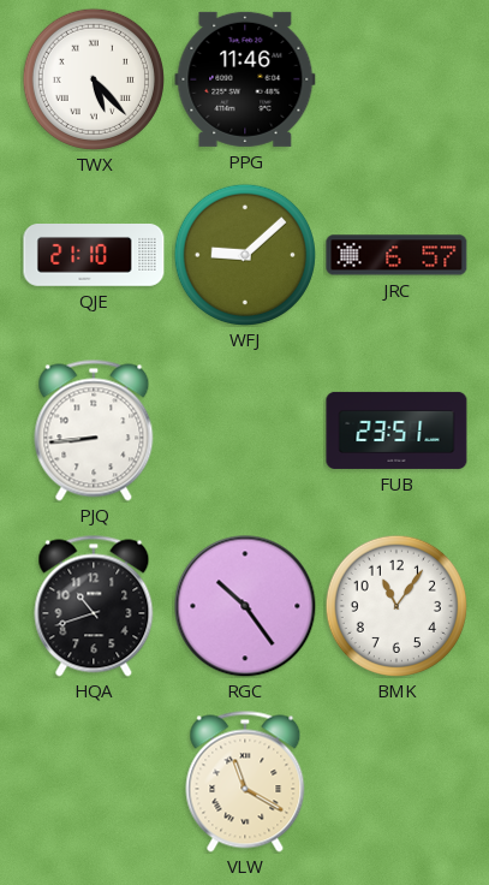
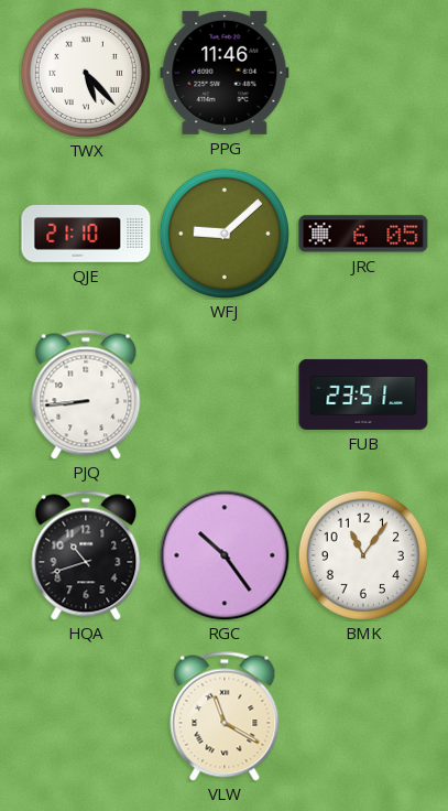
JRC: 6:57 -> 6:05 (363, 234)
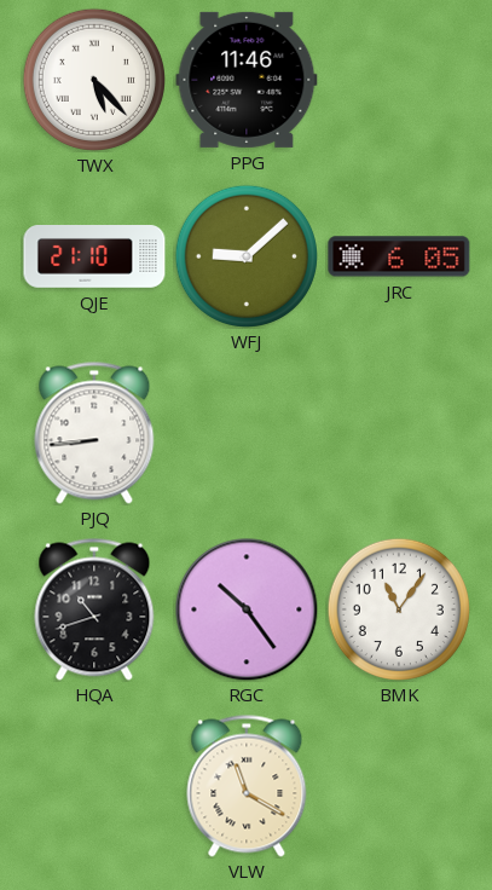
FUB: 23:51 -> none (363, 394)
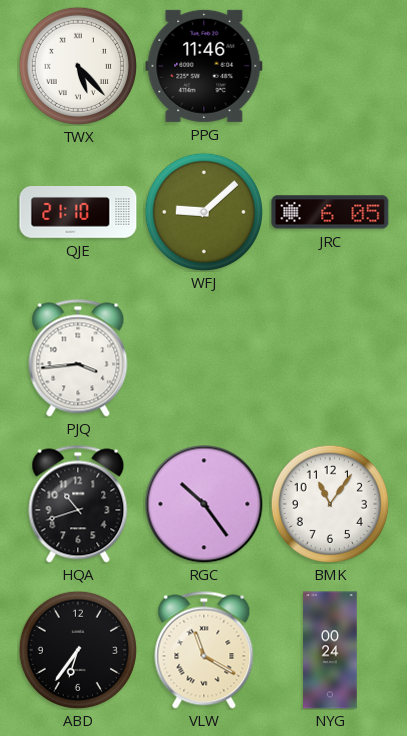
PJQ: 8:44 -> 3:44 (78, 358)
ABD: none -> 6:36 (78, 650)
NYG: none -> 00:24 (330, 650)
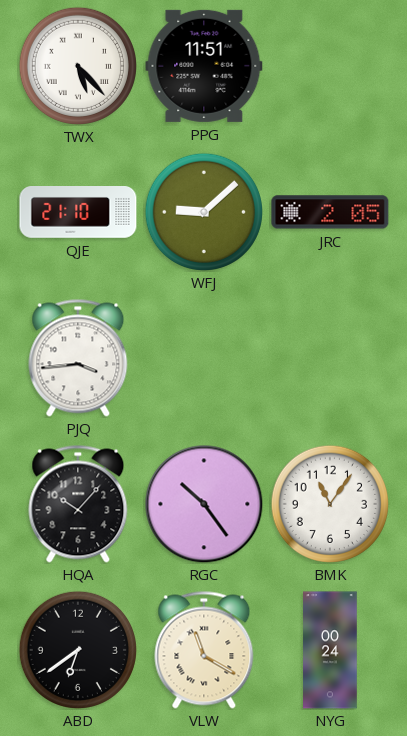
PPG: 11:46 -> 11:51 (204, 66)
JRC: 6:05 -> 2:05 (330, 212)
HQA: 10:42 -> 10:07 (78, 504)
ABD: 6:36 -> 6:39 (78, 650)
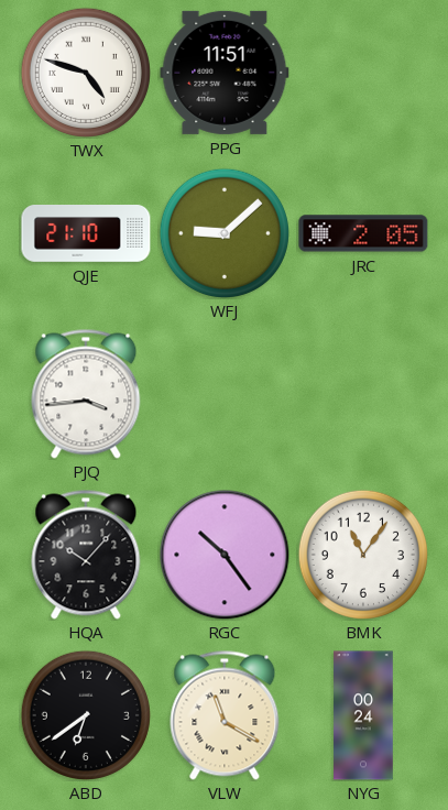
TWX: 5:23 -> 4:48 (86, 73)
